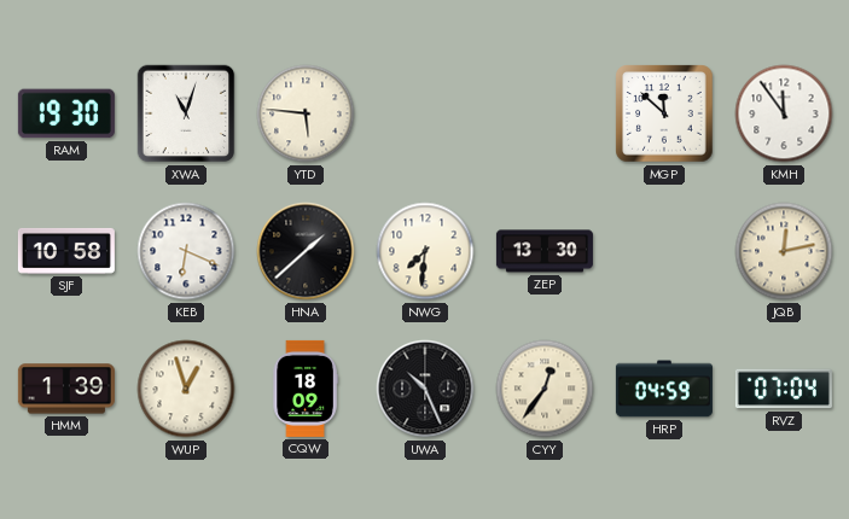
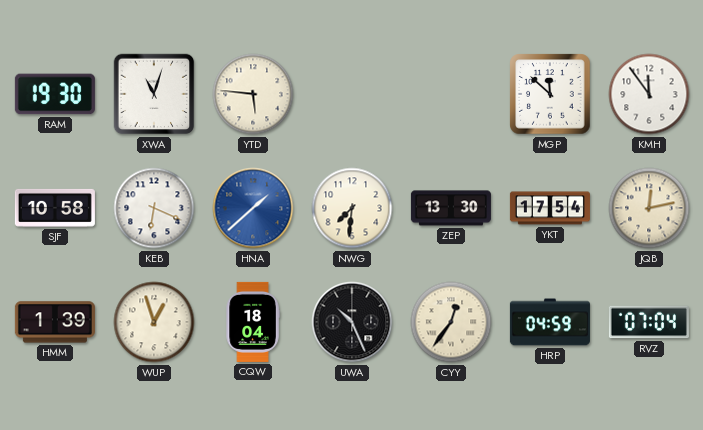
HNA dial: black -> blue (253, 208)
YKT: none -> 17:54 (550, 208)
CQW: 18:09 -> 18:04 (253, 322)
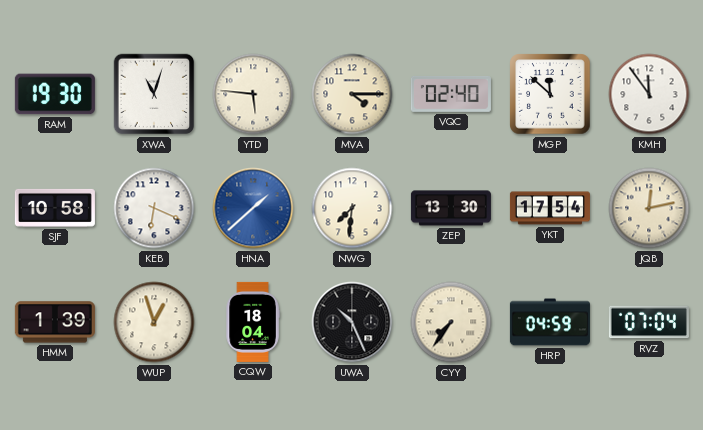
MVA: none -> 4:15 (352, 94)
VQC: none -> 02:40 (451, 94)
CYY: 12:36 -> 7:36 (451, 322)
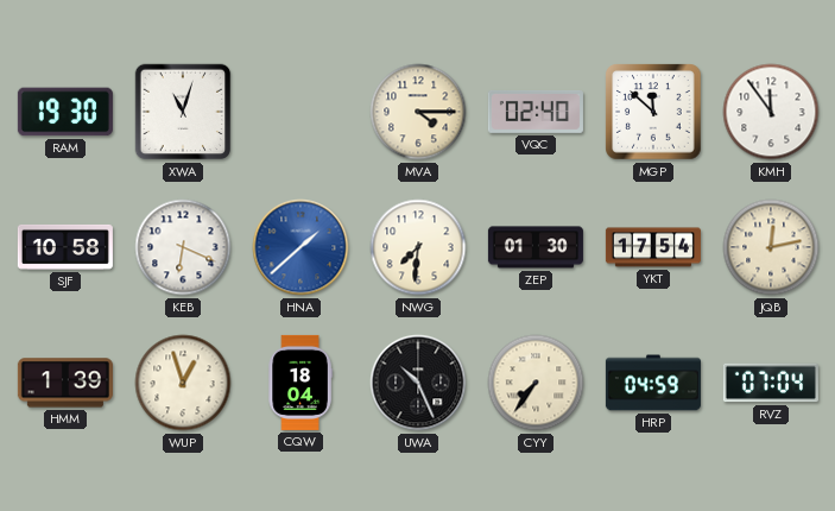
YTD: 5:46 -> none (253, 94)
ZEP: 13:30 -> 01:30 (536, 247)
